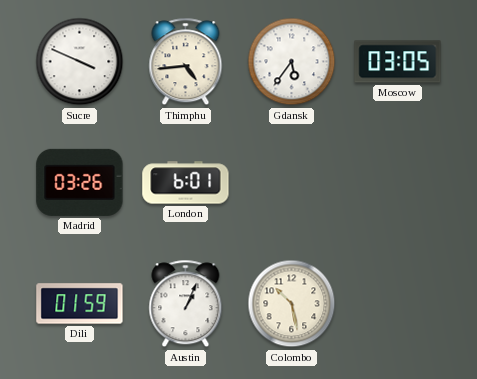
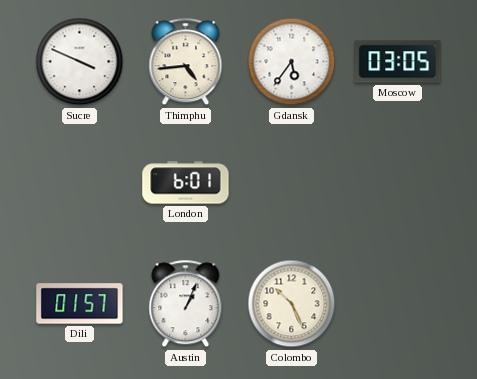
Madrid: 03:26 -> none (80, 182)
Dili: 01:59 -> 01:57 (80, 304)
Colombo: 10:28 -> 10:26 (292, 304)
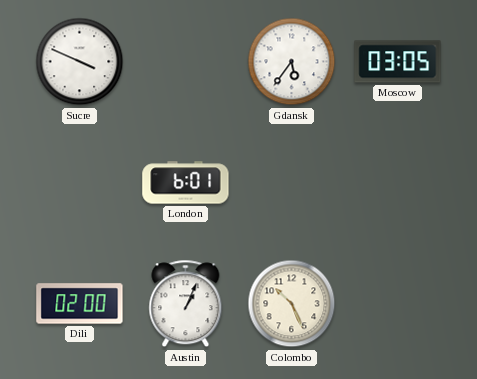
Thimphu: 4:44 -> none (186, 62)
Dili: 01:57 -> 02:00 (80, 304)
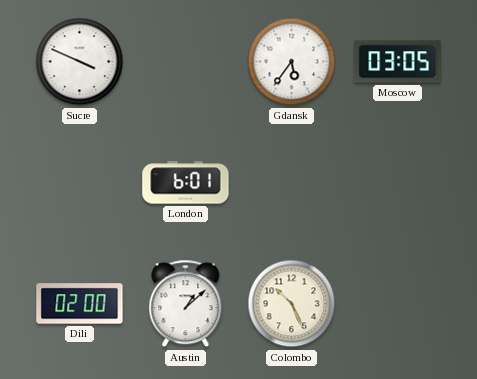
Austin: 1:04 -> 1:08 (186, 304)
